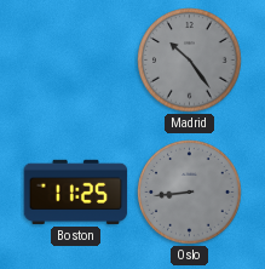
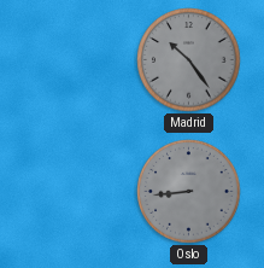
Boston: 11:25 -> none (76, 191)
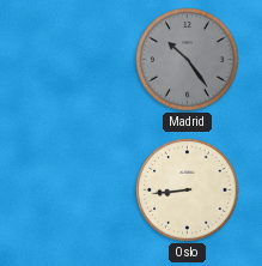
Oslo dial: grey -> cream (188, 191)
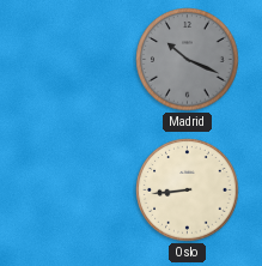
Madrid: 10:24 -> 10:19 (188, 60)
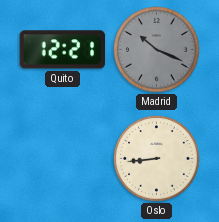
Quito: none -> 12:21 (63, 50)
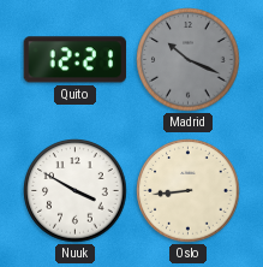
Nuuk: none -> 3:50 (76, 191)
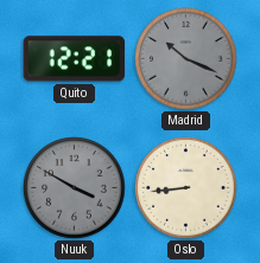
Nuuk dial: white -> grey (75, 188)
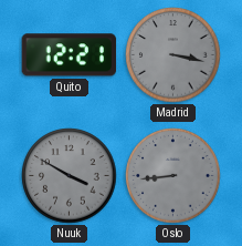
Madrid: 10:19 -> 3:17 (173, 55)
Oslo dial: cream -> grey (173, 176)
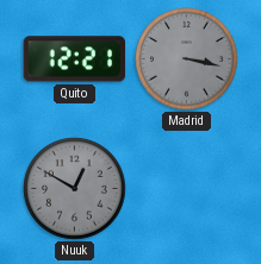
Nuuk: 3:50 -> 12:50 (75, 189)
Oslo: 8:44 -> none (173, 176)
